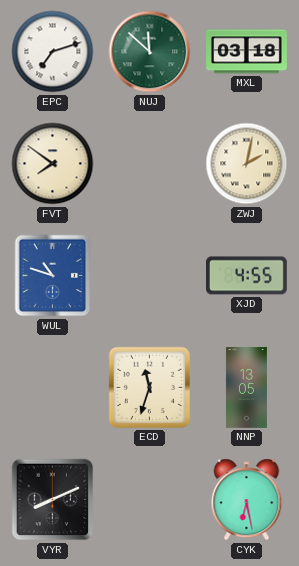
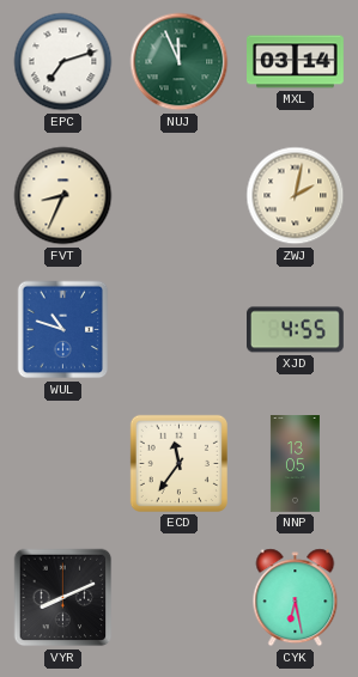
NUJ: 11:52 -> 11:56 (180, 62)
MXL: 03:18 -> 03:14 (296, 62)
FVT: 7:51 -> 8:34 (63, 196)
ECD: 11:33 -> 11:36 (178, 463)
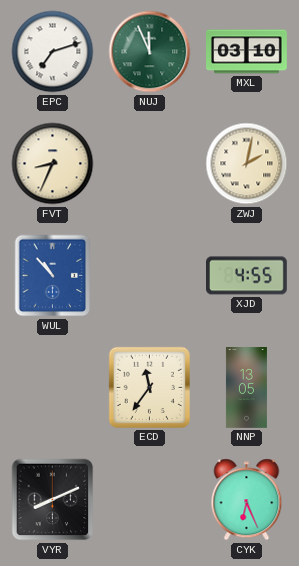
MXL: 03:14 -> 03:10 (247, 52)
WUL: 10:48 -> 10:53 (53, 276)
CYK: 6:28 -> 6:26 (247, 500)
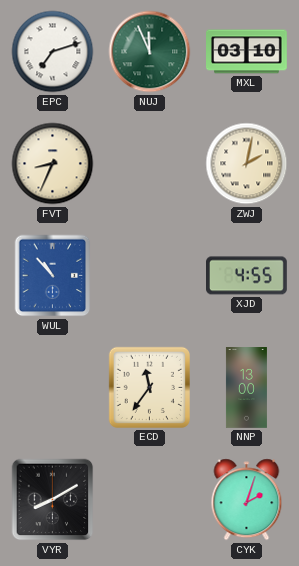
NNP: 13:05 -> 13:00 (246, 388)
VYR: 8:11 -> 8:10 (53, 500)
CYK: 6:26 -> 2:03 (247, 500)
